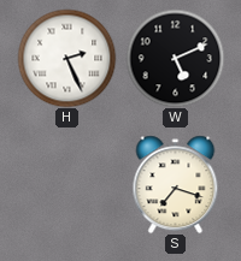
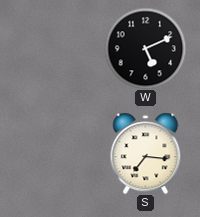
H: 2:26 -> none (66, 58)
S: 7:18 -> 7:16 (146, 153)
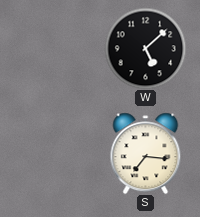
W: 5:11 -> 5:08 (145, 48)
